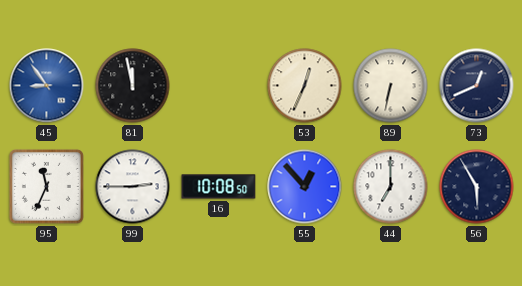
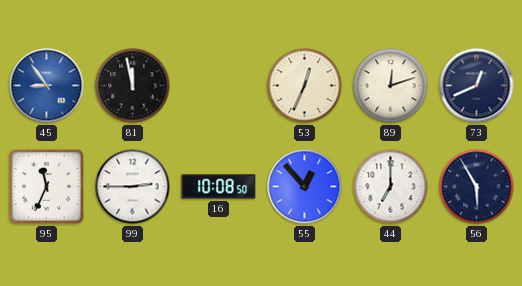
89: 6:32 -> 12:12 (391, 86)
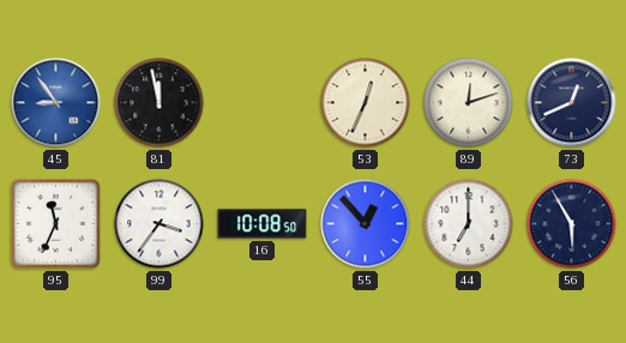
99: 2:45 -> 3:36 (159, 224)
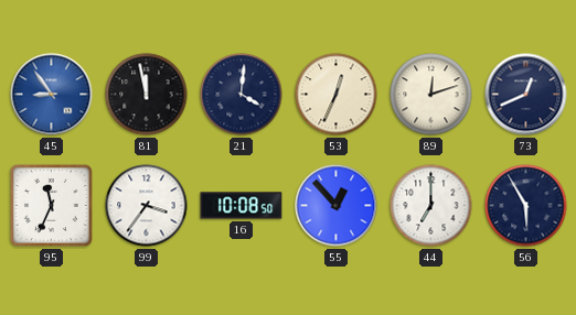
21: none -> 4:01 (242, 95)
